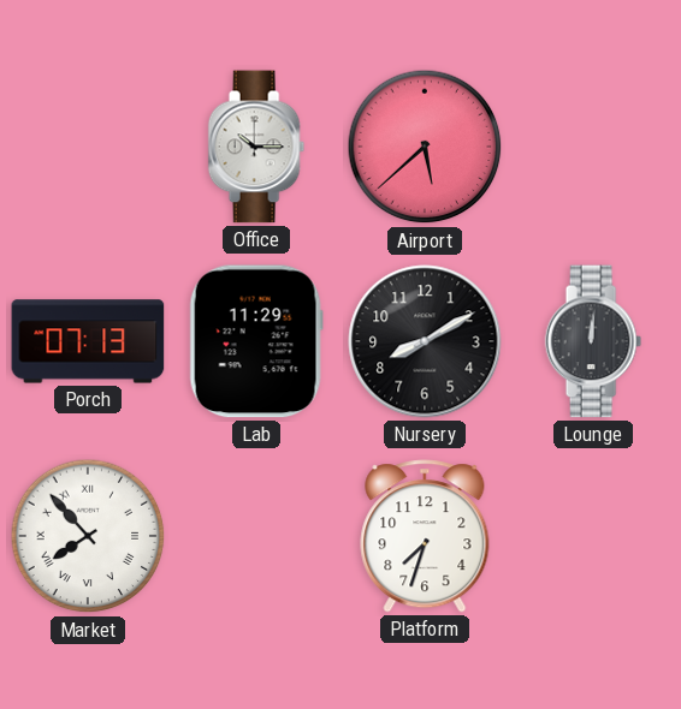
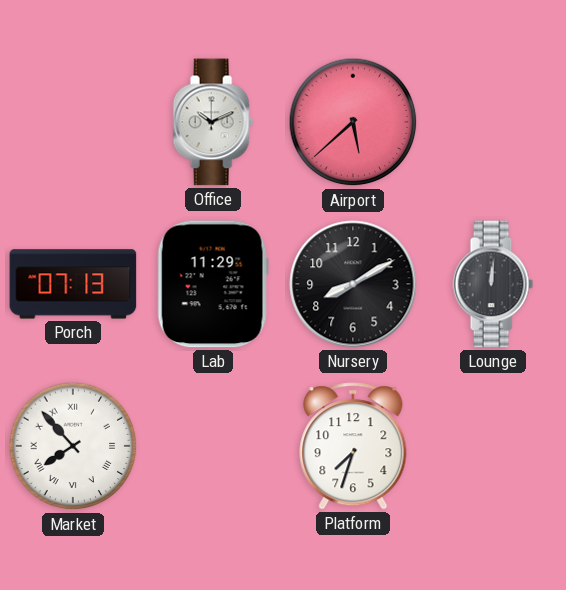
Office: 10:15 -> 10:11 (213, 122)
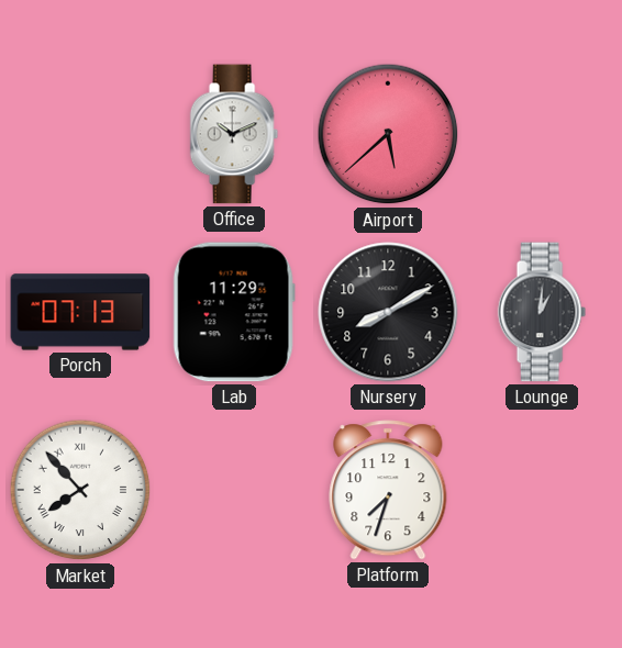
Lounge: 12:01 -> 1:01 (542, 312)
